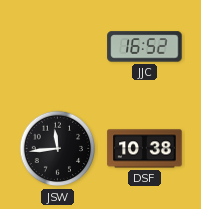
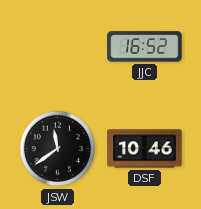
JSW: 11:44 -> 11:39 (58, 149)
DSF: 10:38 -> 10:46 (145, 149)
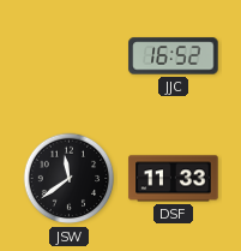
DSF: 10:46 -> 11:33 (174, 179)
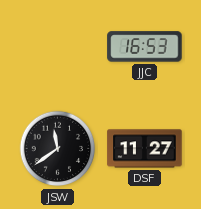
JJC: 16:52 -> 16:53 (145, 47)
DSF: 11:33 -> 11:27 (145, 149)
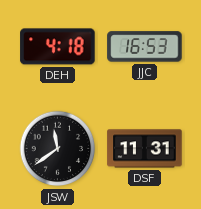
DEH: none -> 4:18 (58, 47)
DSF: 11:27 -> 11:31 (145, 149)
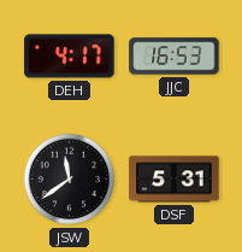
DEH: 4:18 -> 4:17 (70, 57)
DSF: 11:31 -> 5:31 (175, 180)
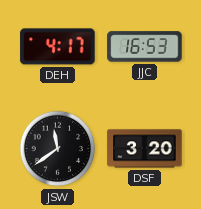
DSF: 5:31 -> 3:20 (145, 149)
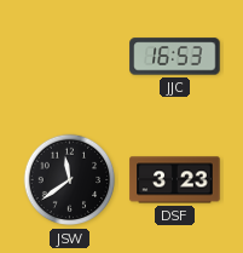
DEH: 4:17 -> none (58, 47)
DSF: 3:20 -> 3:23 (175, 180)
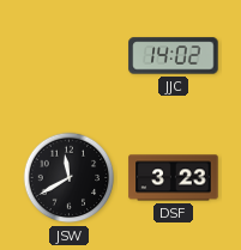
JJC: 16:53 -> 14:02 (174, 56)
JSW: 11:39 -> 11:40 (70, 178)
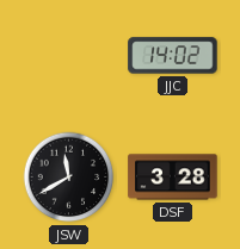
DSF: 3:23 -> 3:28 (173, 178)
